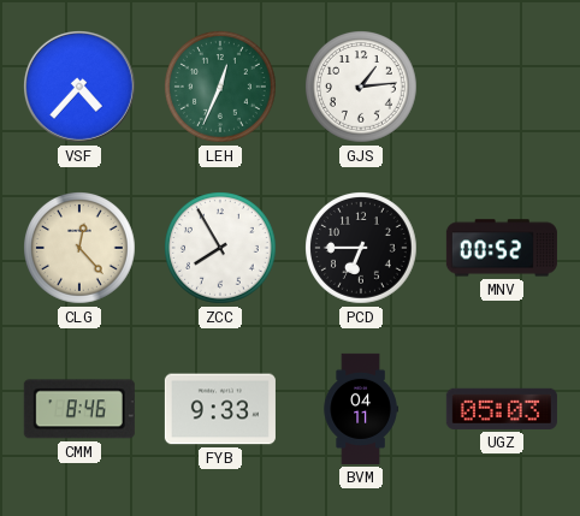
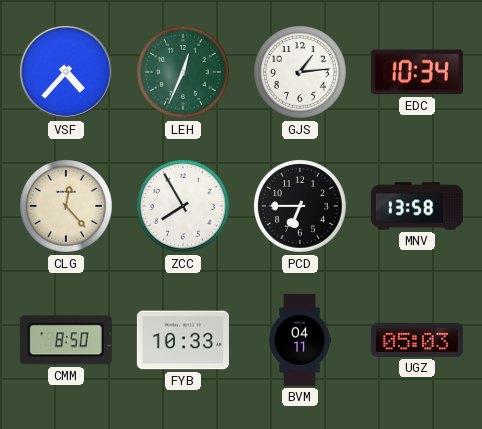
EDC: none -> 10:34 (417, 72)
MNV: 00:52 -> 13:58 (417, 206)
CMM: 8:46 -> 8:50 (66, 340)
FYB: 9:33 -> 10:33 (183, 340)
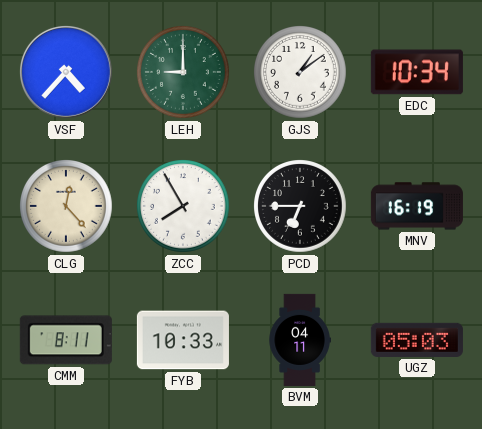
LEH: 12:34 -> 9:00 (184, 73)
GJS: 1:14 -> 1:09 (301, 73)
MNV: 13:58 -> 16:19 (417, 206)
CMM: 8:50 -> 8:11 (66, 340)
